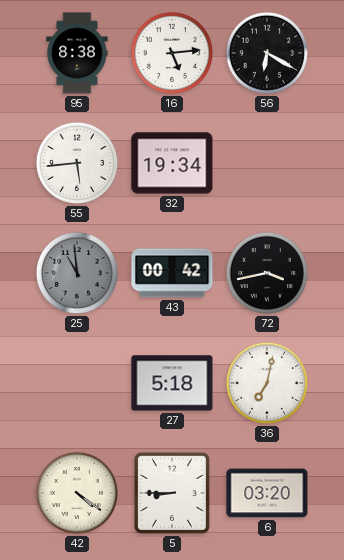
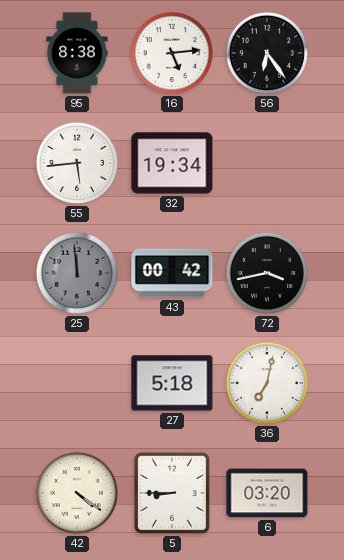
56: 6:20 -> 6:24 (266, 53)
25: 10:59 -> 11:59 (76, 273)
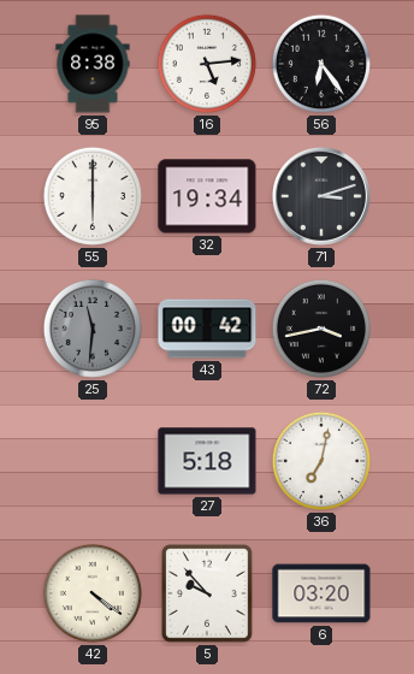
55: 5:44 -> 6:00 (91, 196)
71: none -> 3:12 (321, 196)
25: 11:59 -> 11:31 (91, 329)
5: 8:45 -> 9:53 (207, 593)
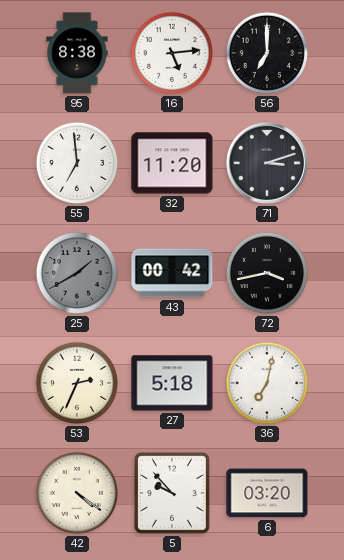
56: 6:24 -> 7:00 (266, 53)
55: 6:00 -> 6:59 (76, 163)
32: 19:34 -> 11:20 (172, 163)
25: 11:31 -> 1:40 (76, 273)
53: none -> 2:34 (76, 383)
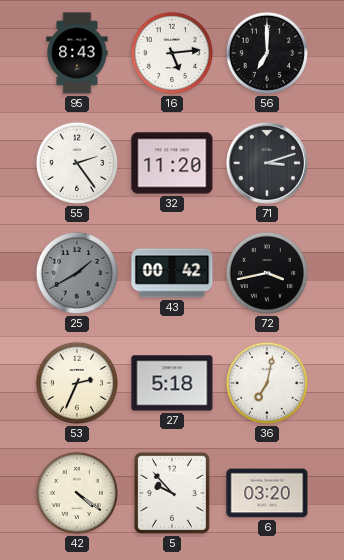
95: 8:38 -> 8:43 (77, 53)
55: 6:59 -> 2:24 (76, 163)
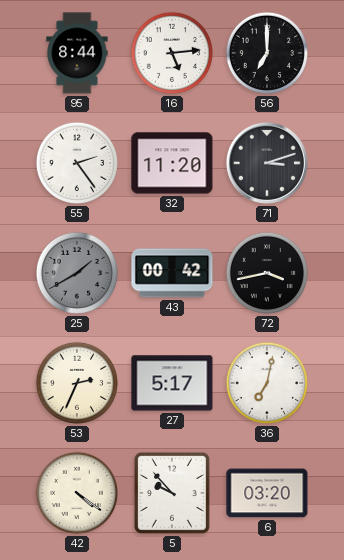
95: 8:43 -> 8:44 (77, 53)
27: 5:18 -> 5:17 (172, 383)
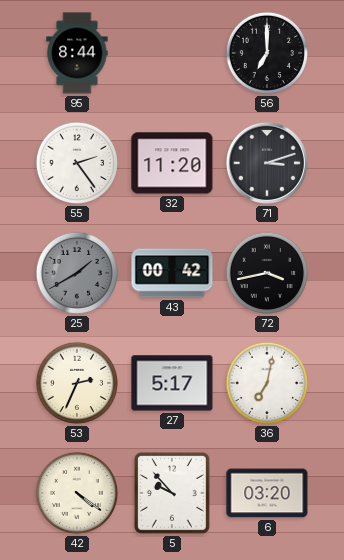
16: 5:14 -> none (171, 53)
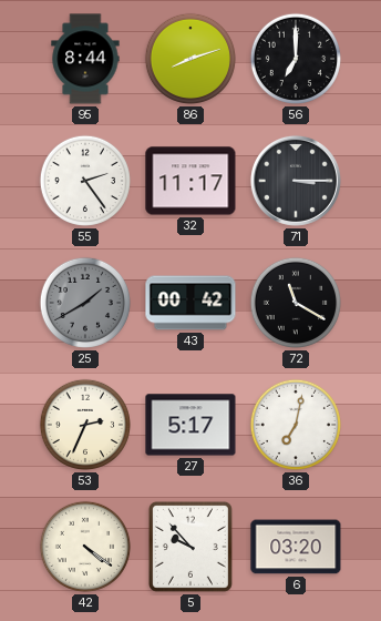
86: none -> 8:12 (189, 59)
32: 11:20 -> 11:17 (190, 181)
71: 3:12 -> 3:15 (296, 181)
72: 3:43 -> 11:20 (295, 303)
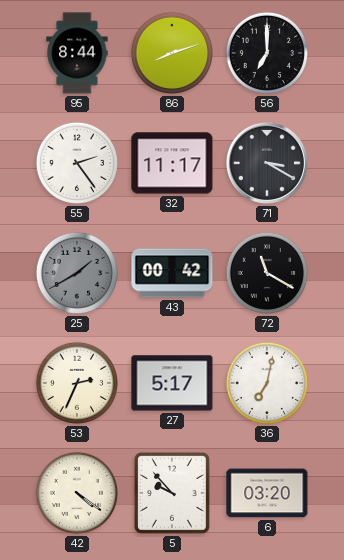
71: 3:15 -> 3:20 (267, 163)
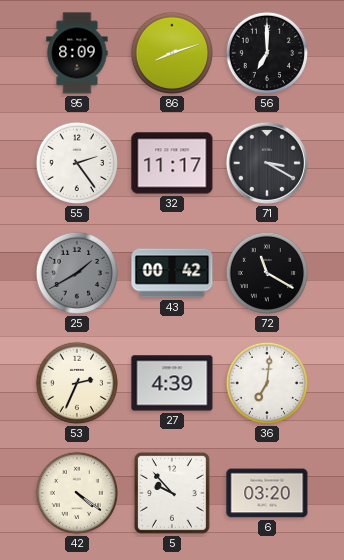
95: 8:44 -> 8:09 (77, 53)
27: 5:17 -> 4:39 (172, 383)
36: 7:02 -> 7:01 (266, 383)
